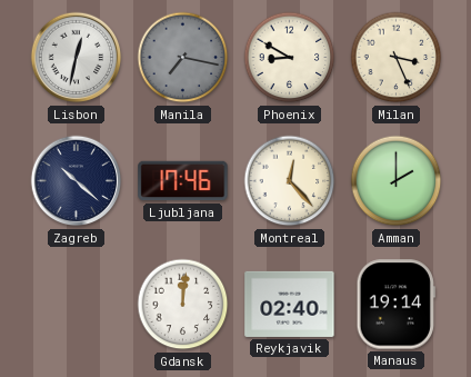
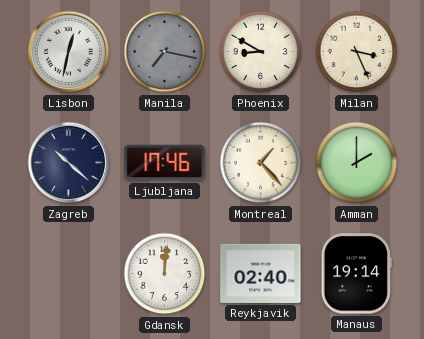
Montreal: 12:23 -> 1:23 (261, 163)
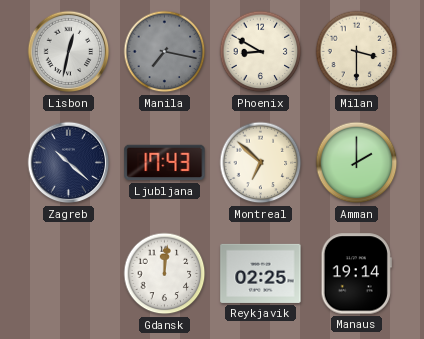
Milan: 3:26 -> 3:30 (357, 52)
Ljubljana: 17:46 -> 17:43 (165, 163)
Montreal: 1:23 -> 6:52 (261, 163)
Reykjavik: 02:40 -> 02:25 (261, 273)
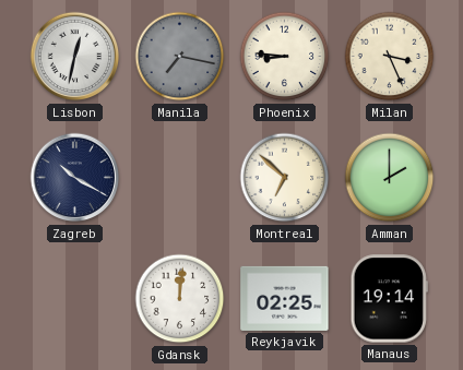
Phoenix: 8:50 -> 8:46 (285, 57)
Milan: 3:30 -> 3:26 (390, 57)
Zagreb: 10:22 -> 10:20 (75, 178)
Ljubljana: 17:43 -> none (165, 163)
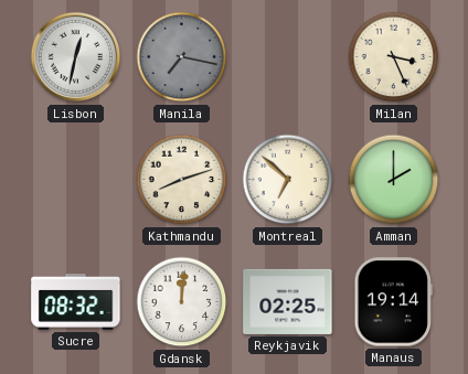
Phoenix: 8:46 -> none (285, 57)
Zagreb: 10:20 -> none (75, 178)
Kathmandu: none -> 8:12 (182, 180)
Sucre: none -> 08:32 (76, 302)
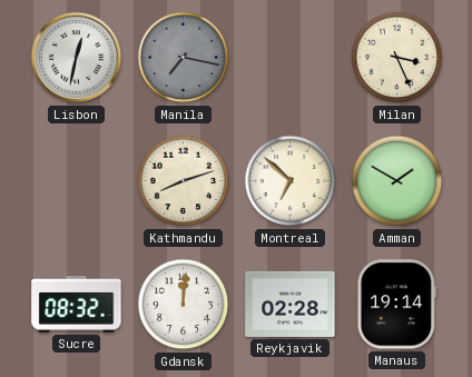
Amman: 2:00 -> 1:50 (397, 181)
Reykjavik: 02:25 -> 02:28 (291, 304)
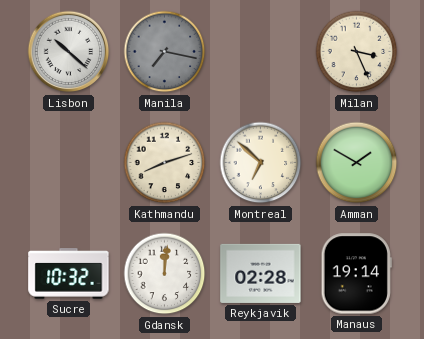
Lisbon: 12:32 -> 10:22 (69, 52)
Sucre: 08:32 -> 10:32 (69, 274)
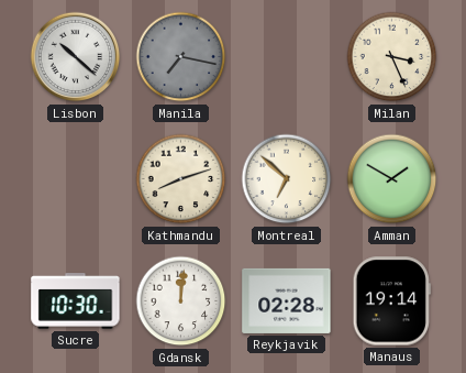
Sucre: 10:32 -> 10:30 (76, 301)
